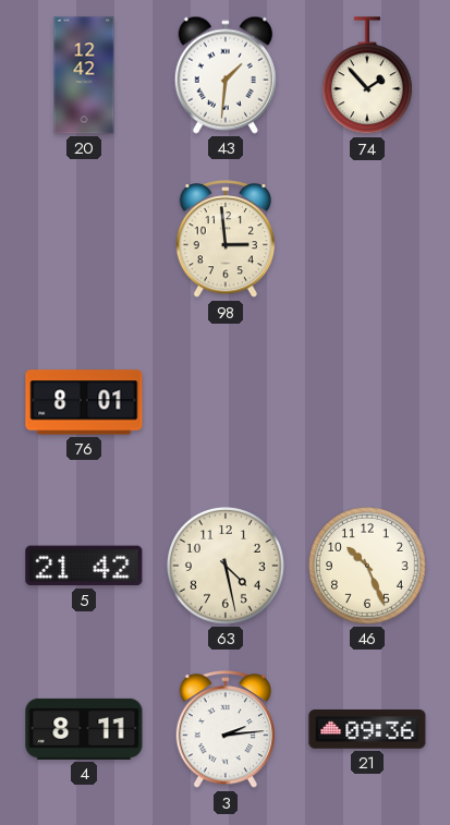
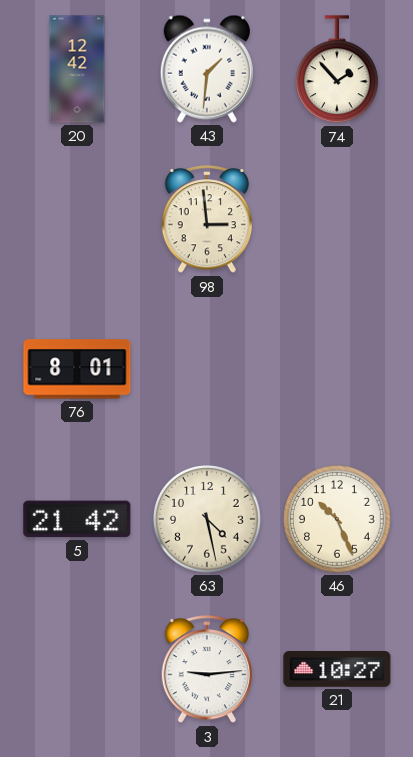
4: 8:11 -> none (84, 729)
3: 2:14 -> 9:14 (206, 670)
21: 09:36 -> 10:27 (337, 670)
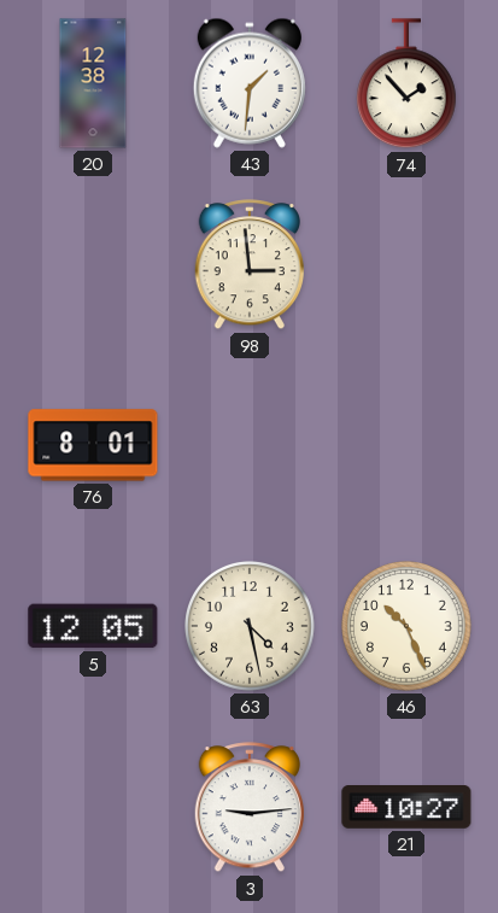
20: 12:42 -> 12:38 (93, 83)
5: 21:42 -> 12:05 (93, 626)
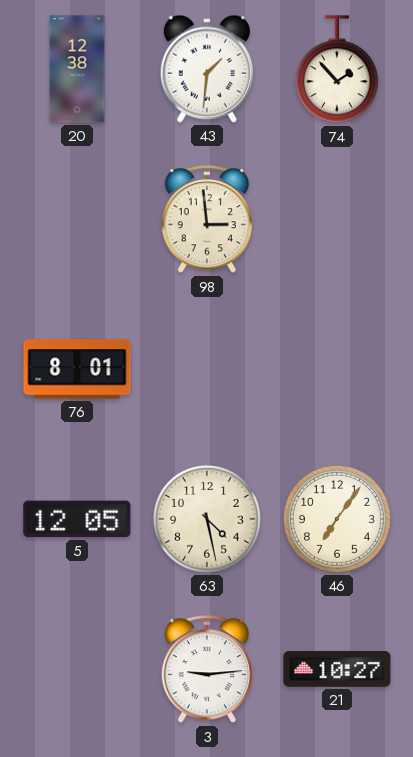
46: 10:26 -> 7:06 (338, 520)
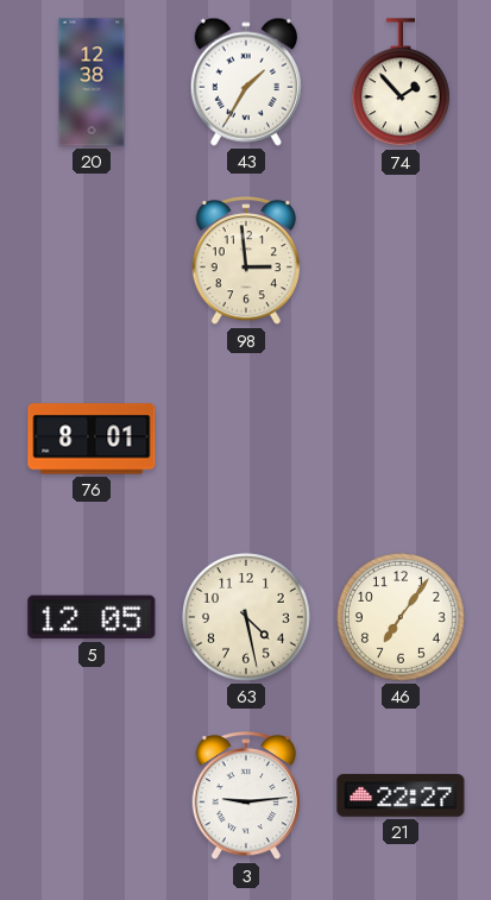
43: 1:31 -> 1:35 (246, 82)
21: 10:27 -> 22:27 (401, 797)
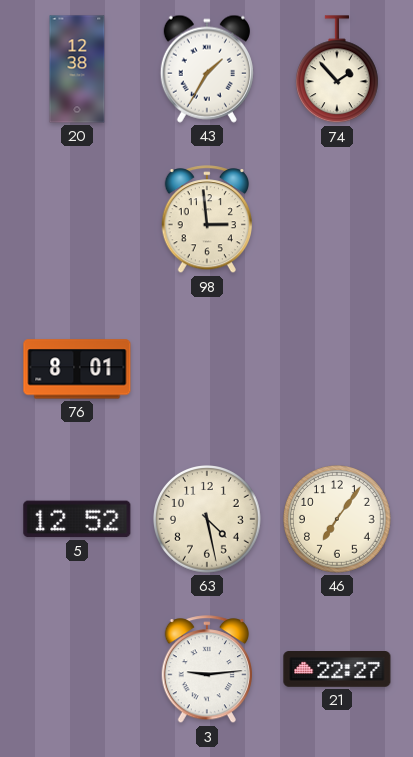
5: 12:05 -> 12:52 (77, 519)
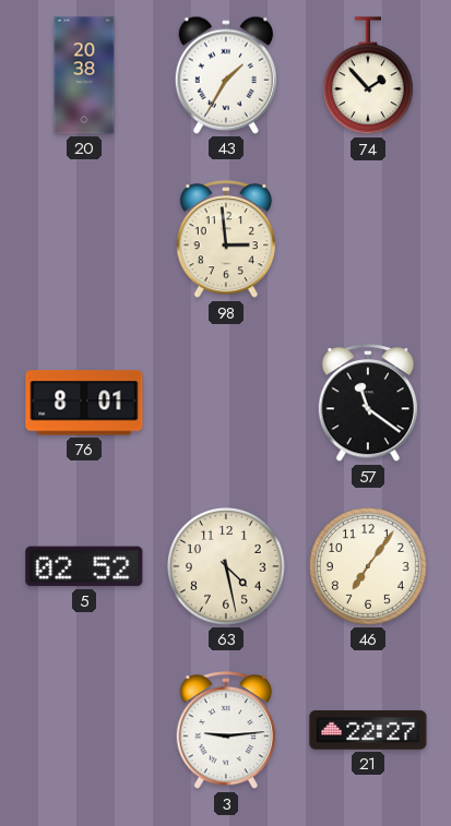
20: 12:38 -> 20:38 (84, 75)
57: none -> 11:21 (367, 404)
5: 12:52 -> 02:52 (84, 566)
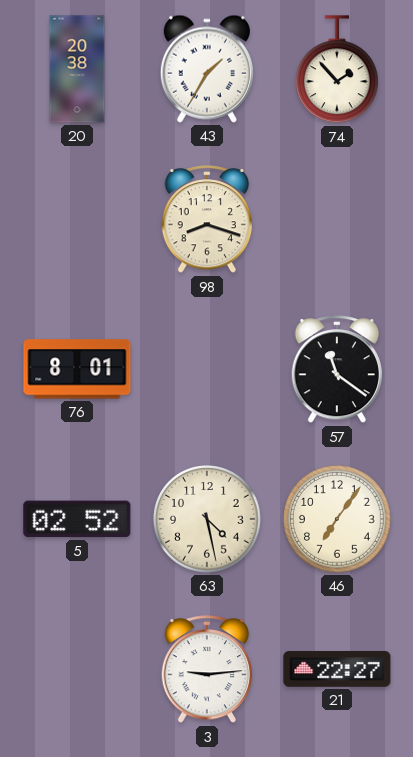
98: 2:59 -> 8:18 (206, 220)
